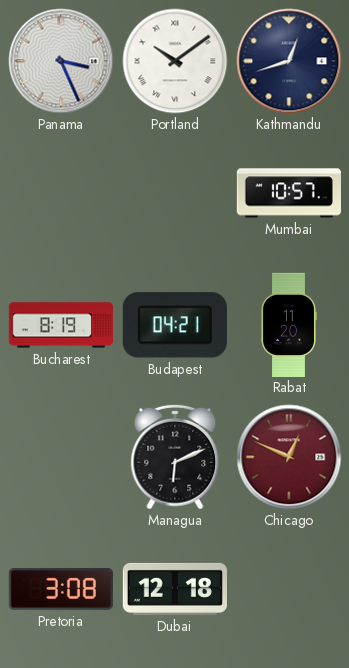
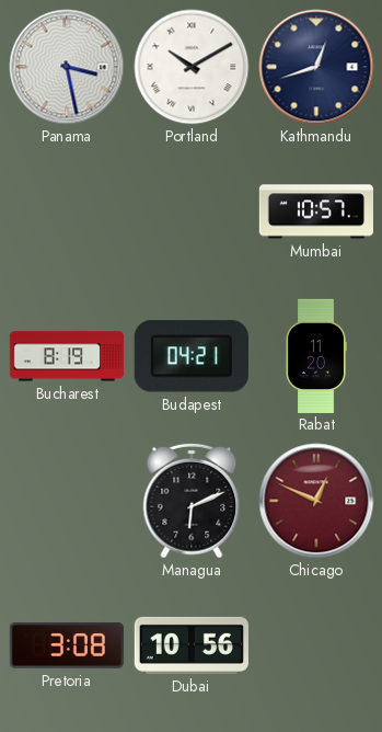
Panama: 3:26 -> 3:28 (67, 67)
Portland: 10:09 -> 10:10 (192, 67)
Dubai: 12:18 -> 10:56 (192, 645)
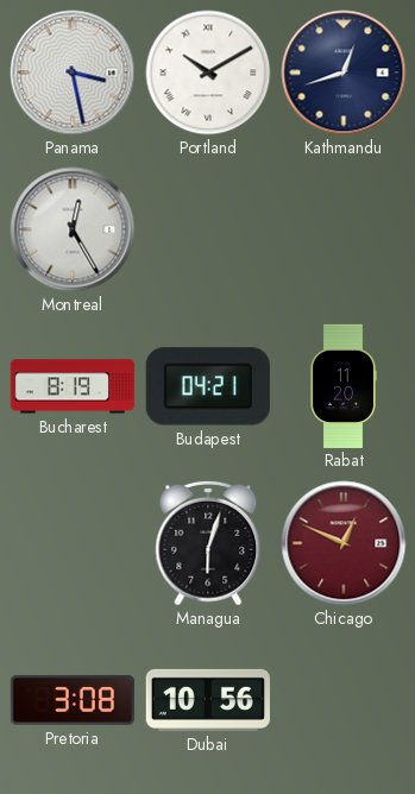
Montreal: none -> 12:25 (73, 229)
Mumbai: 10:57 -> none (315, 211)
Managua: 6:11 -> 6:03 (208, 543)
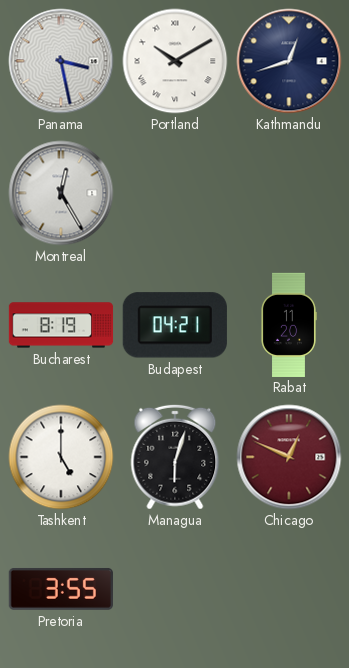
Tashkent: none -> 5:00 (61, 457)
Pretoria: 3:08 -> 3:55 (61, 589)
Dubai: 10:56 -> none (208, 700)
